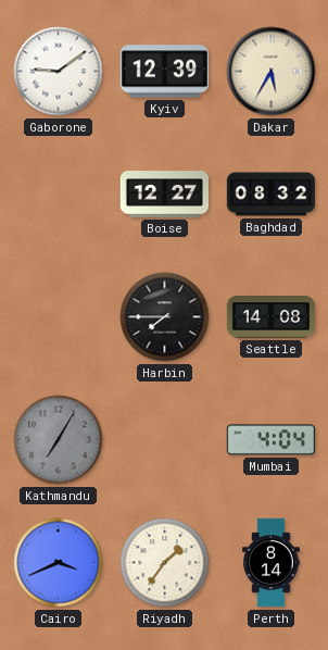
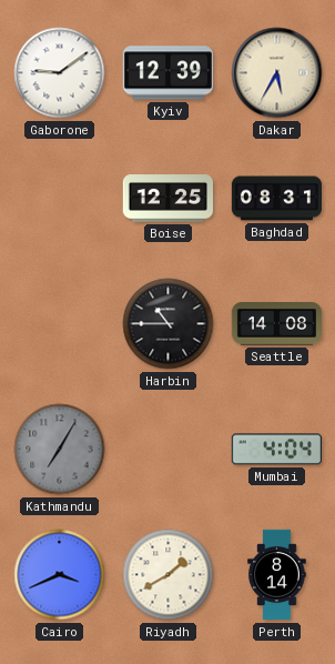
Boise: 12:27 -> 12:25 (167, 199)
Baghdad: 08:32 -> 08:31 (277, 199)
Harbin: 7:45 -> 10:45 (169, 324)
Riyadh: 1:36 -> 1:40 (169, 575)
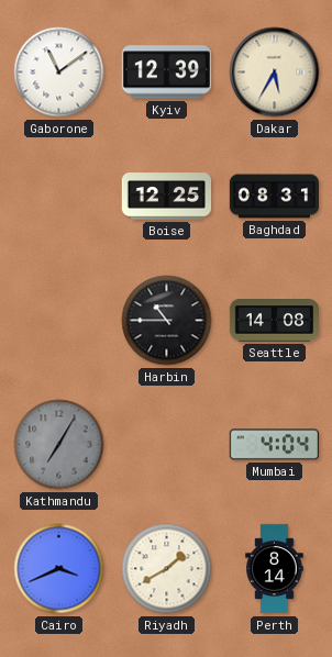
Gaborone: 9:09 -> 11:09 (59, 73)
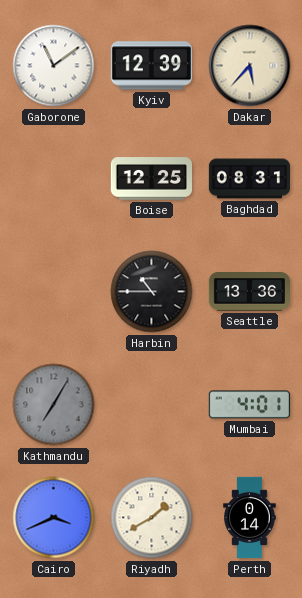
Dakar: 5:35 -> 5:37 (250, 66)
Seattle: 14:08 -> 13:36 (249, 292)
Mumbai: 4:04 -> 4:01 (249, 405)
Perth: 8:14 -> 0:14 (250, 518)
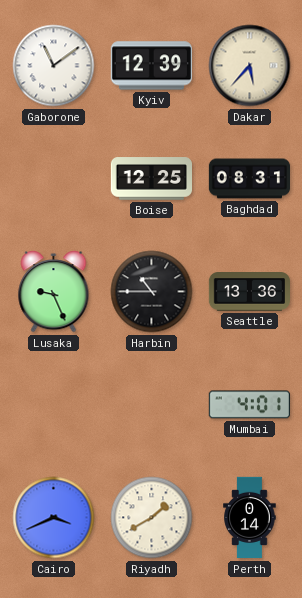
Lusaka: none -> 9:26 (54, 292)
Kathmandu: 7:05 -> none (54, 405)
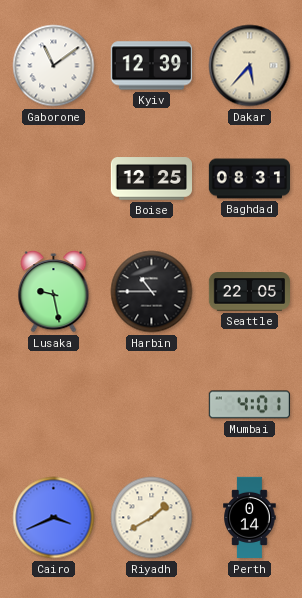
Lusaka: 9:26 -> 9:28 (54, 292)
Seattle: 13:36 -> 22:05 (249, 292)
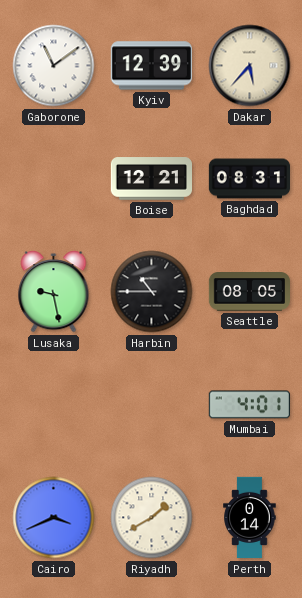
Boise: 12:25 -> 12:21 (151, 179)
Seattle: 22:05 -> 08:05 (249, 292)
